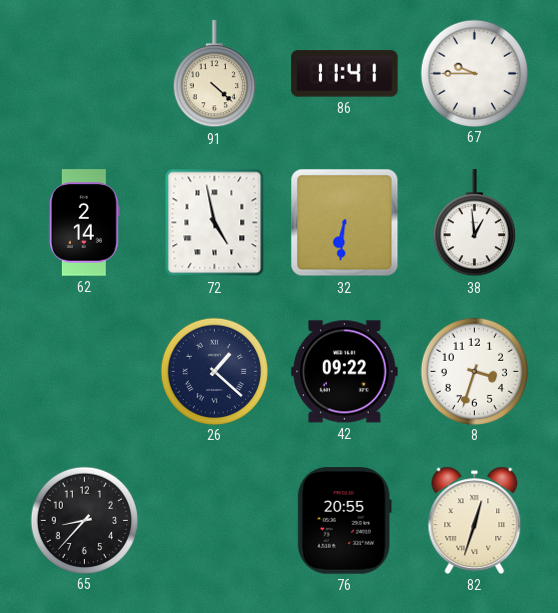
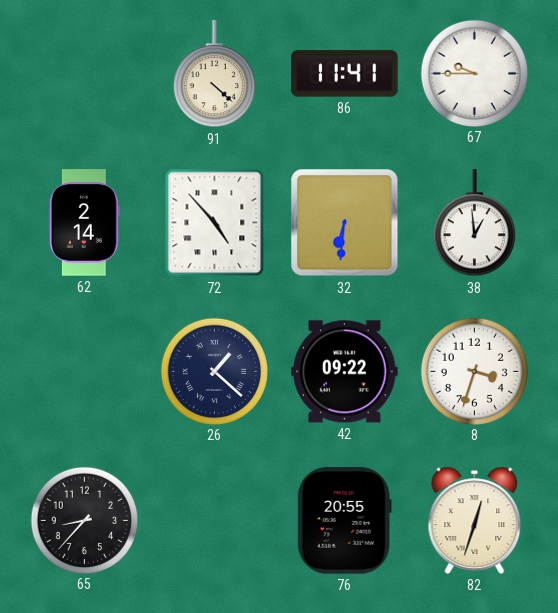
72: 4:58 -> 4:53 (215, 223)
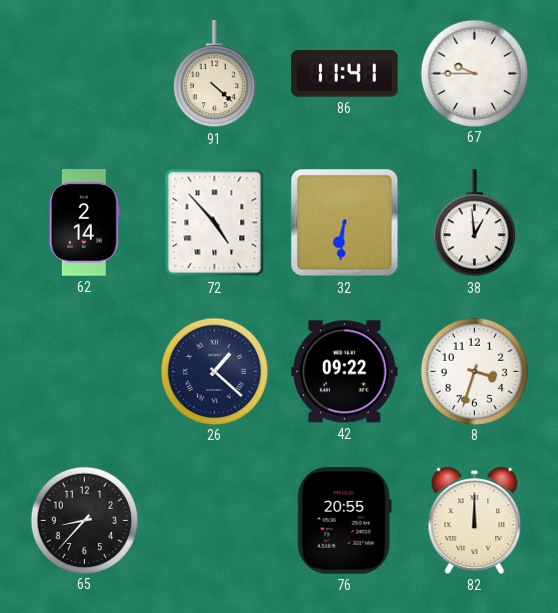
82: 12:33 -> 12:00 (475, 520)
